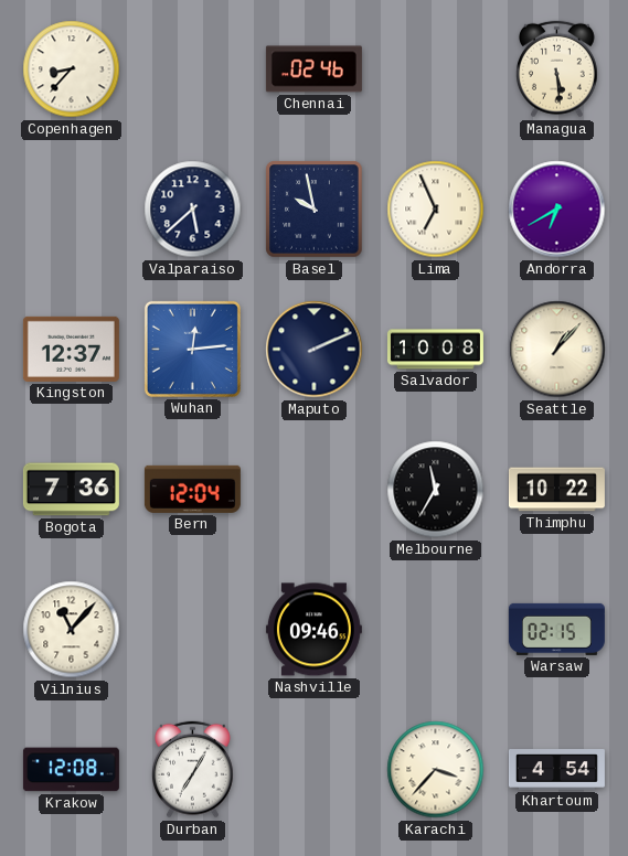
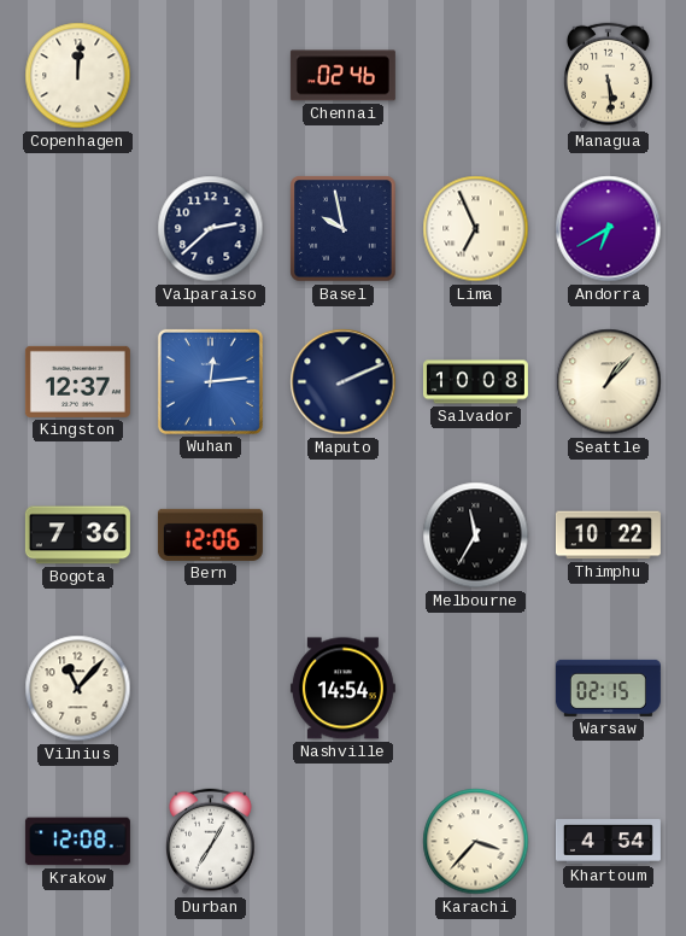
Copenhagen: 8:37 -> 12:01 (78, 76)
Valparaiso: 5:38 -> 2:38 (211, 229)
Bern: 12:04 -> 12:06 (210, 534)
Nashville: 09:46 -> 14:54 (342, 689)
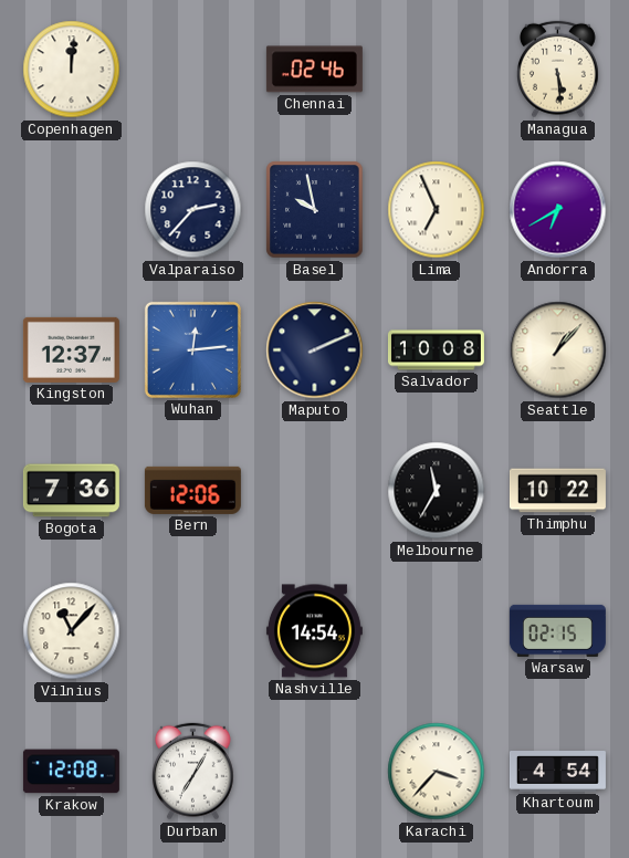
Valparaiso: 2:38 -> 2:37 (193, 210)
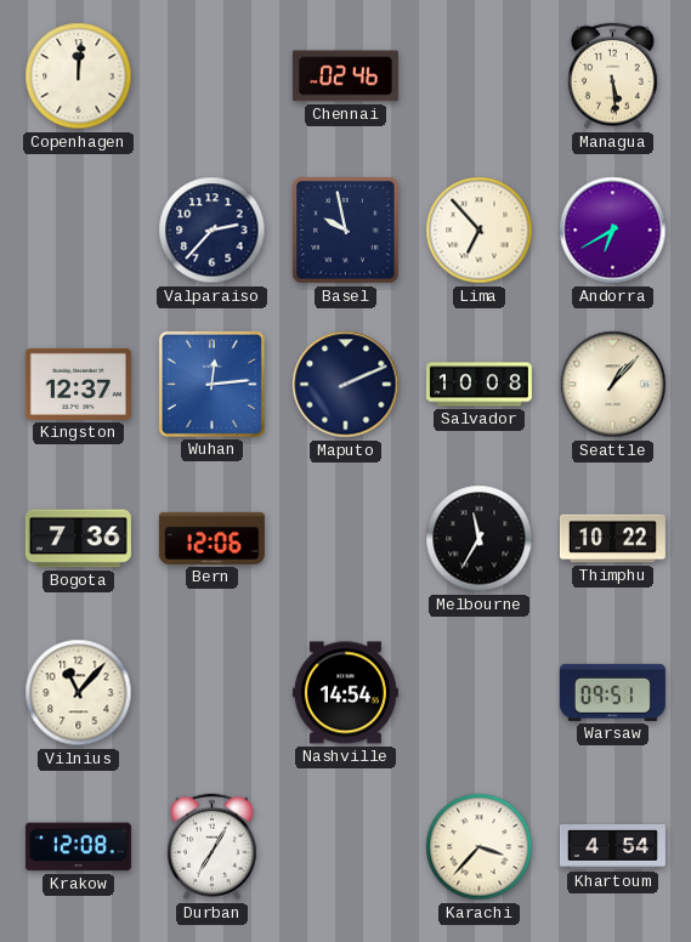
Lima: 6:56 -> 6:53 (480, 231)
Warsaw: 02:15 -> 09:51 (612, 692)
